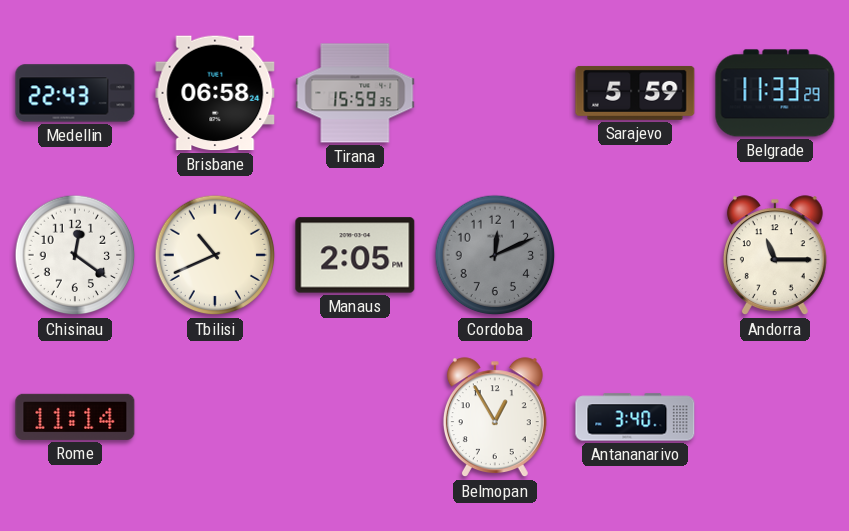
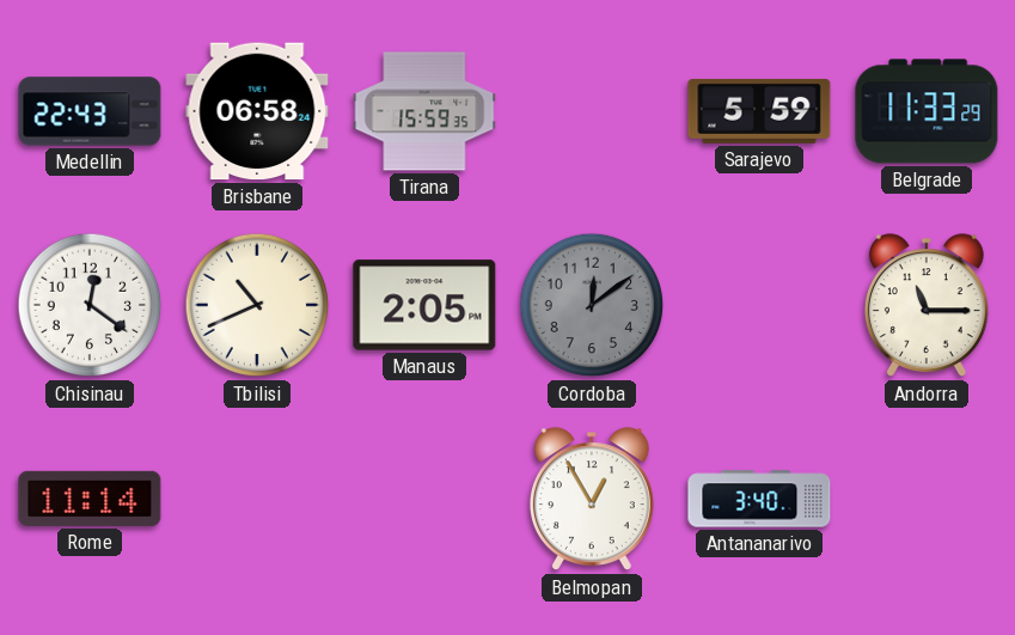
Cordoba: 12:11 -> 12:09 (592, 305)
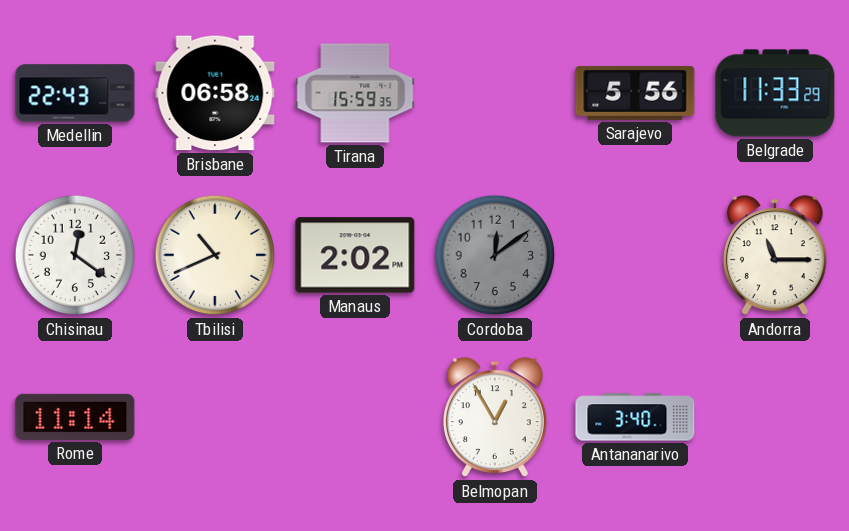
Sarajevo: 5:59 -> 5:56 (635, 93)
Manaus: 2:05 -> 2:02 (355, 255)
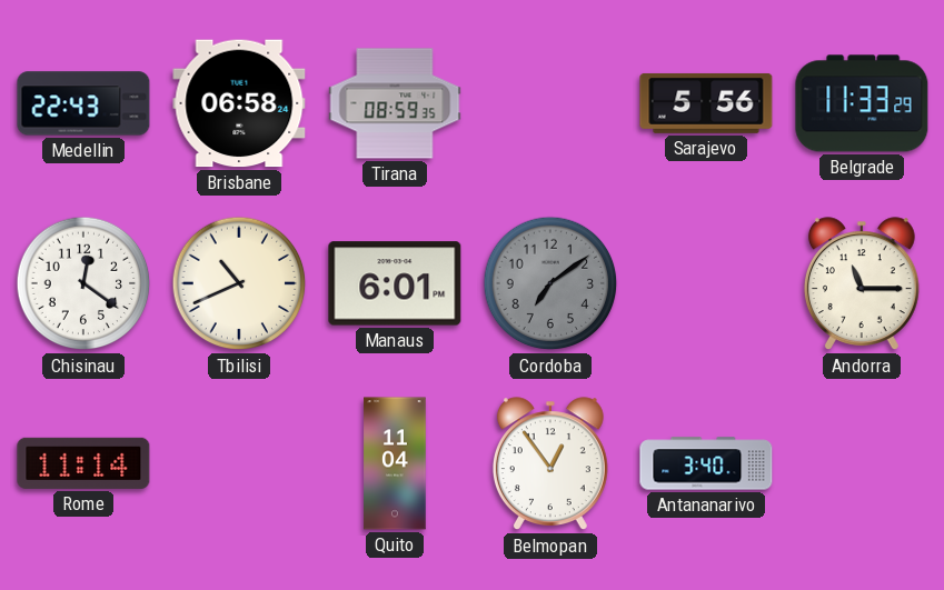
Tirana: 15:59 -> 08:59 (395, 103)
Manaus: 2:02 -> 6:01 (395, 283)
Cordoba: 12:09 -> 7:09 (550, 283)
Quito: none -> 11:04 (395, 463)
Belmopan: 12:55 -> 12:54 (550, 464)
